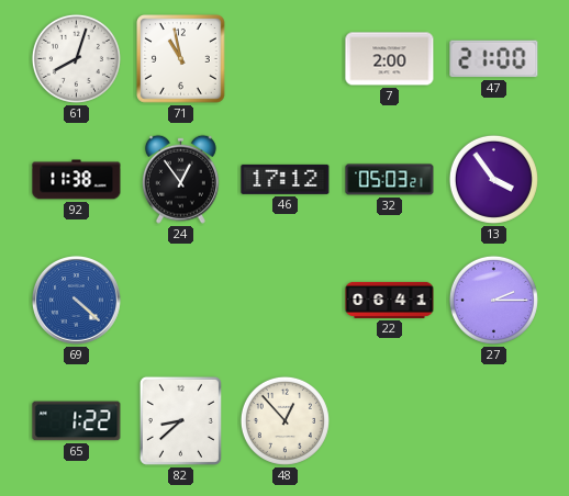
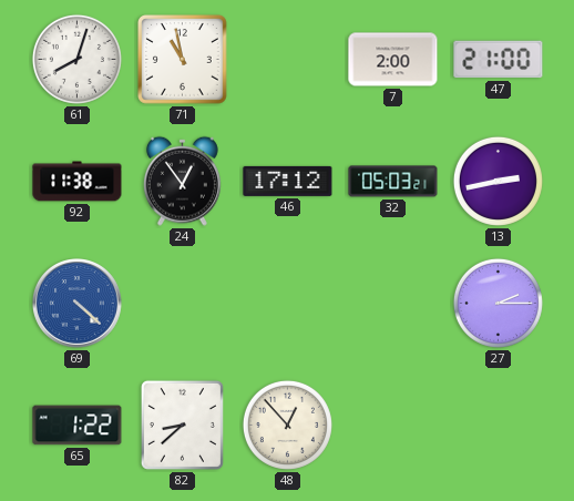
13: 3:54 -> 2:43 (498, 181)
22: 06:41 -> none (390, 300)
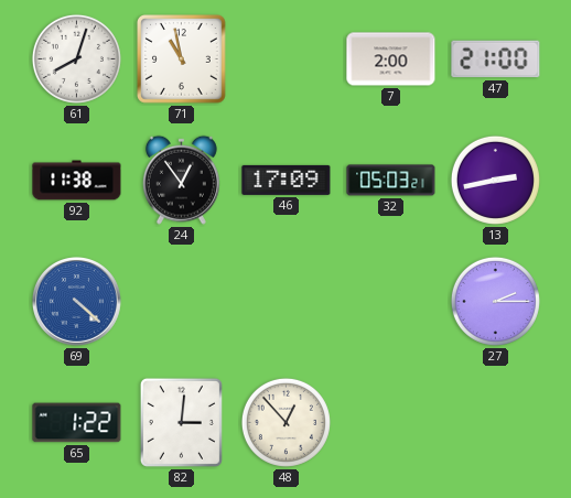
46: 17:12 -> 17:09 (287, 180)
82: 8:38 -> 3:01 (181, 422)
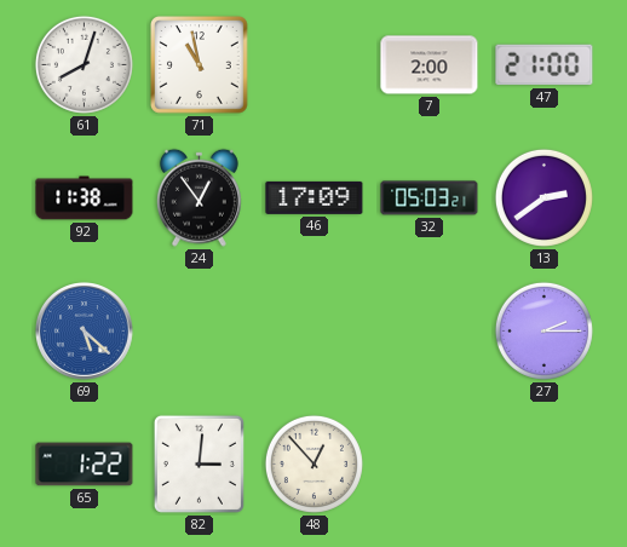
13: 2:43 -> 2:39 (543, 197)
69: 4:22 -> 5:22 (85, 332)
